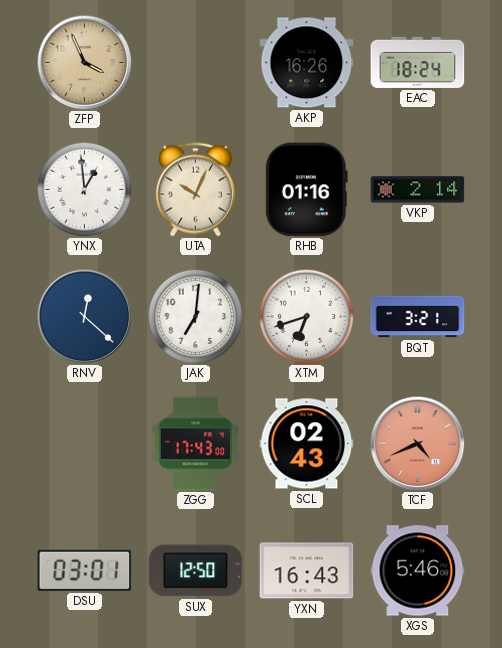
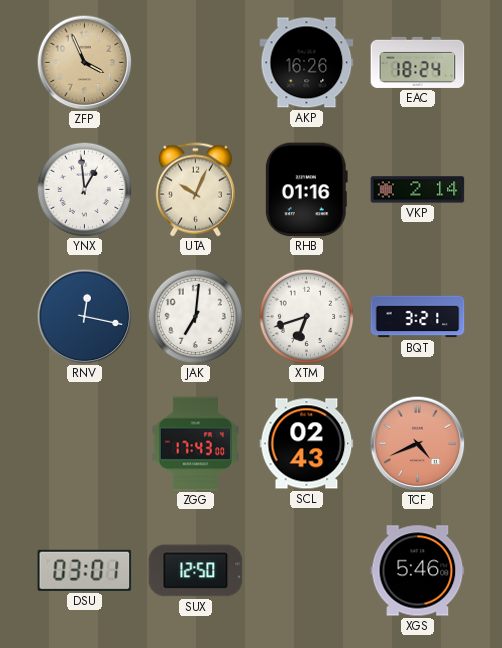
RNV: 12:22 -> 12:17 (84, 316)
YXN: 16:43 -> none (307, 571)
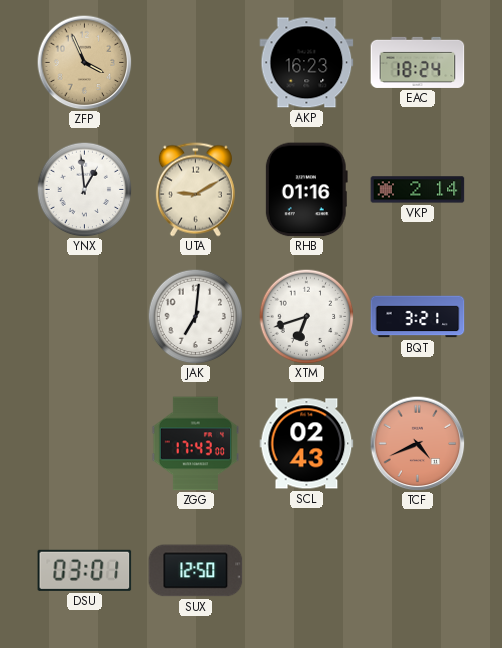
AKP: 16:26 -> 16:23 (307, 63)
UTA: 10:04 -> 9:10 (195, 190)
RNV: 12:17 -> none (84, 316)
XGS: 5:46 -> none (418, 571)
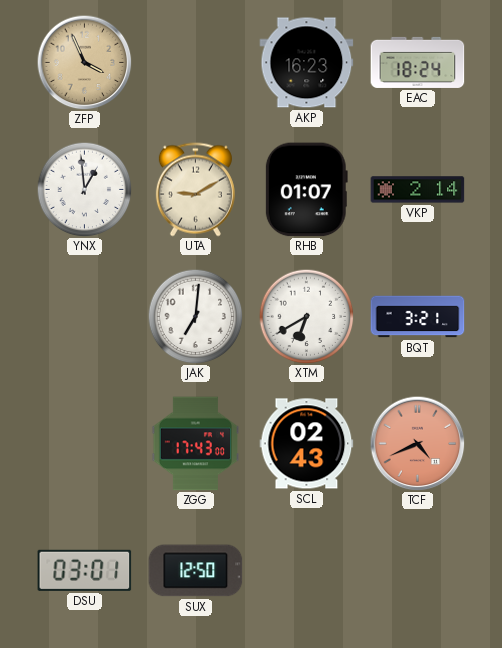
RHB: 01:16 -> 01:07 (306, 190)
XTM: 6:42 -> 6:40 (306, 316)
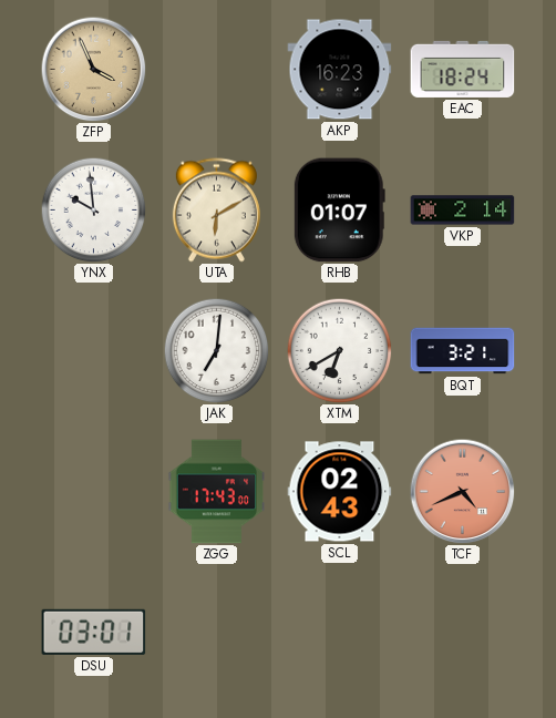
YNX: 12:59 -> 9:59 (93, 209)
UTA: 9:10 -> 6:10 (216, 211)
SUX: 12:50 -> none (196, 571)
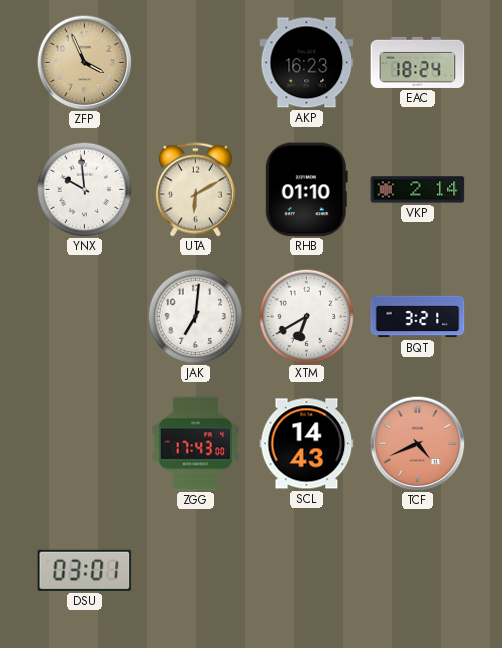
RHB: 01:07 -> 01:10 (306, 190)
SCL: 02:43 -> 14:43 (307, 444)
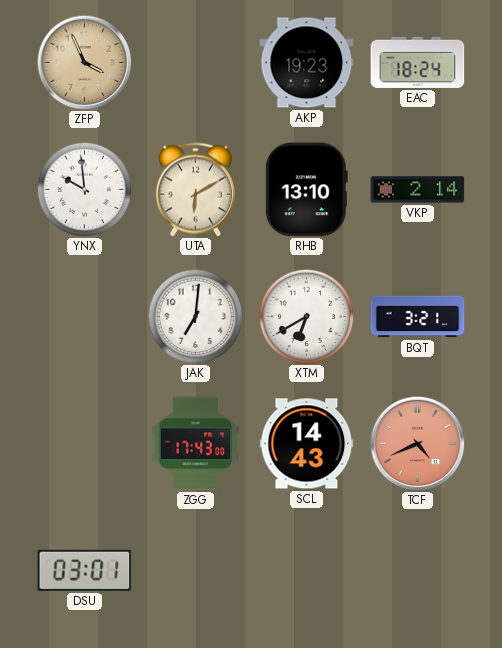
AKP: 16:23 -> 19:23 (307, 63)
RHB: 01:10 -> 13:10 (306, 190)
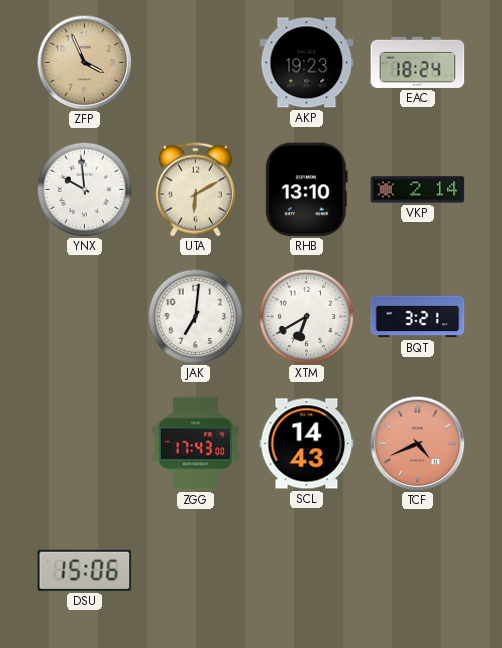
DSU: 03:01 -> 15:06 (85, 570)
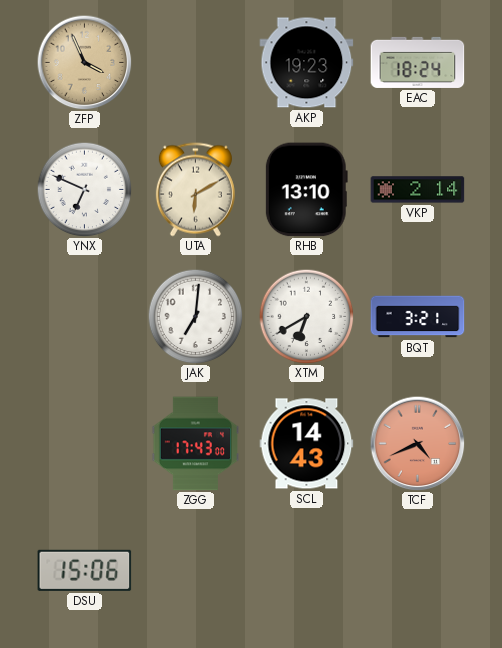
YNX: 9:59 -> 6:49 (84, 189)
